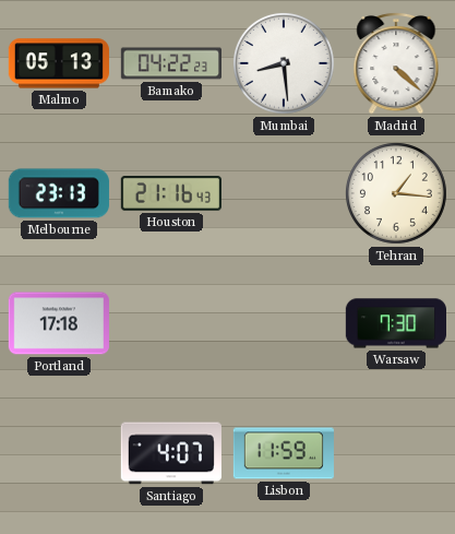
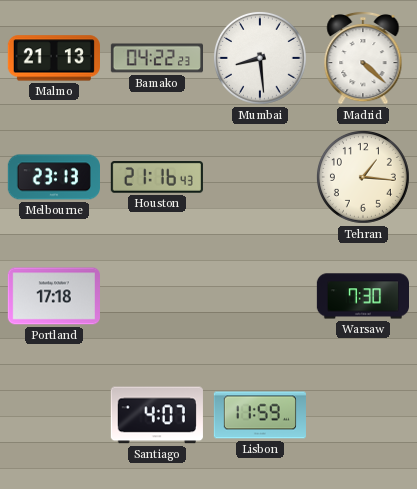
Malmo: 05:13 -> 21:13 (54, 58)
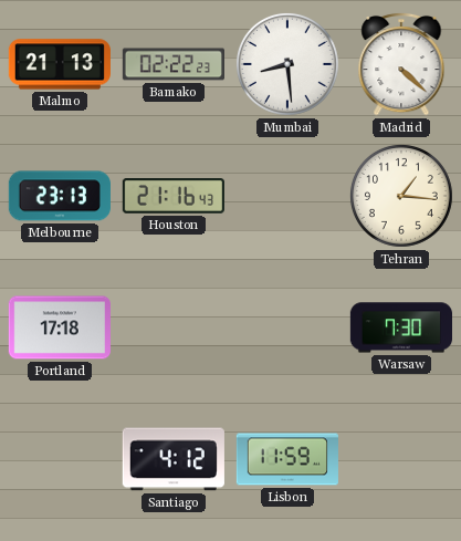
Bamako: 04:22 -> 02:22 (172, 64)
Santiago: 4:07 -> 4:12 (174, 459)
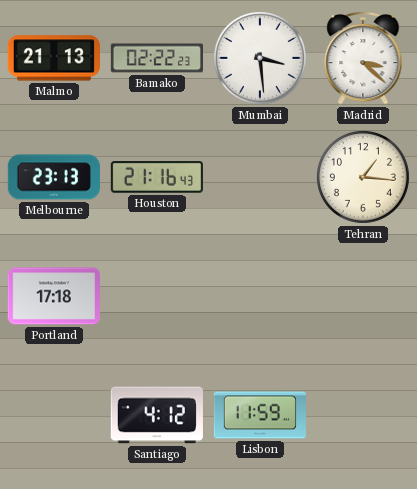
Mumbai: 8:29 -> 3:29 (260, 58)
Madrid: 4:22 -> 3:22 (363, 58)
Warsaw: 7:30 -> none (400, 327)
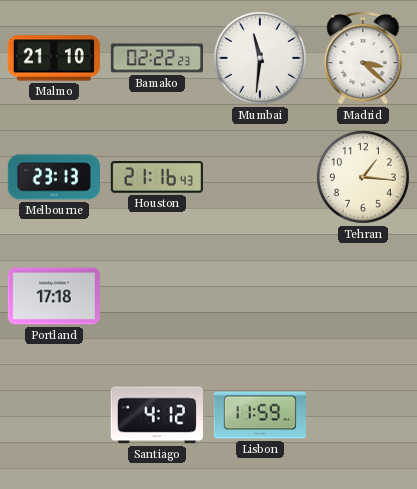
Malmo: 21:13 -> 21:10 (54, 58)
Mumbai: 3:29 -> 11:31 (260, 58)
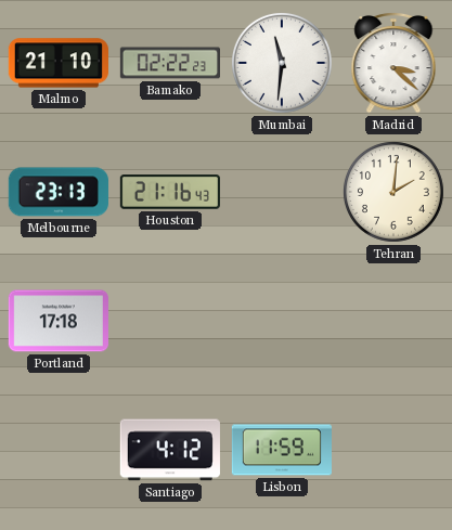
Tehran: 1:16 -> 2:01 (393, 192)
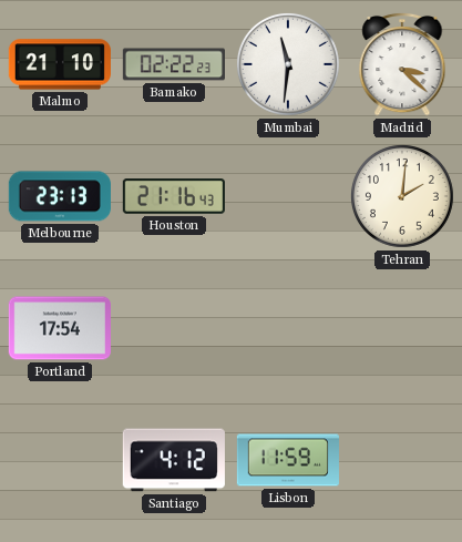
Portland: 17:18 -> 17:54 (60, 328)
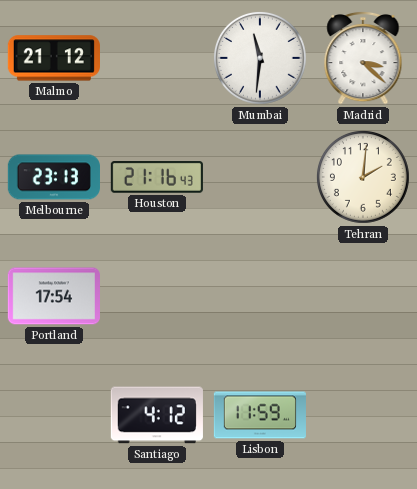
Malmo: 21:10 -> 21:12 (54, 58)
Bamako: 02:22 -> none (173, 64)
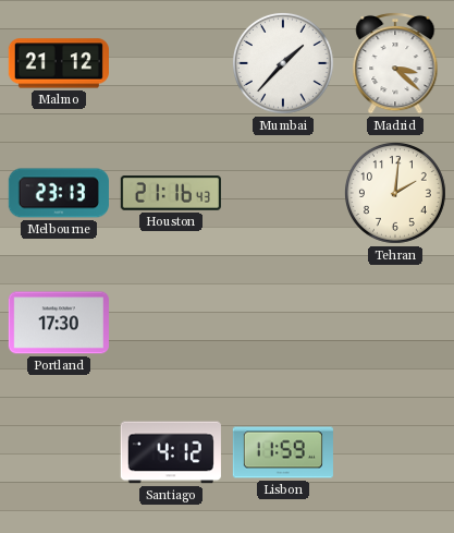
Mumbai: 11:31 -> 1:37 (283, 63)
Portland: 17:54 -> 17:30 (59, 323)
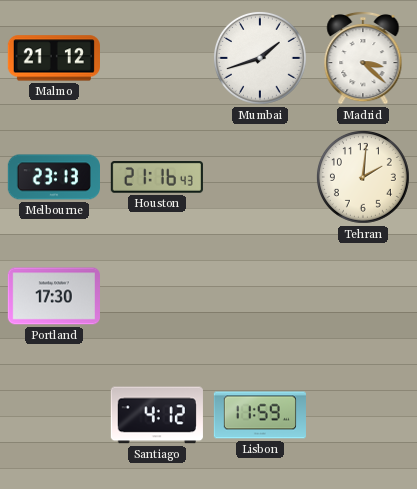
Mumbai: 1:37 -> 1:42 (260, 58)
